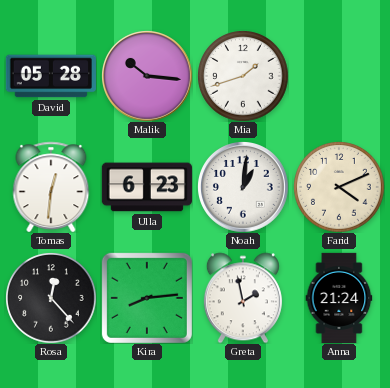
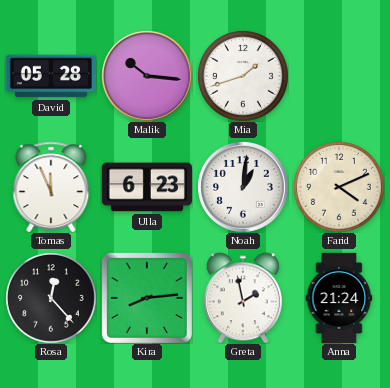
Tomas: 12:31 -> 11:56 (51, 187)
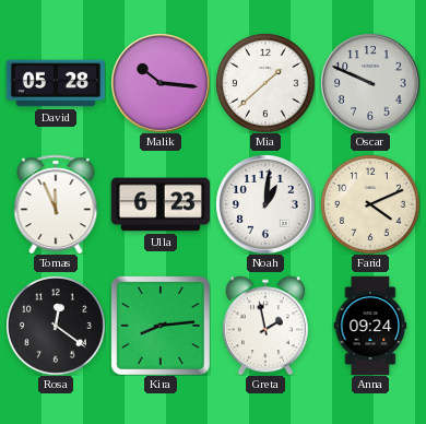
Mia: 1:42 -> 1:38 (265, 83)
Oscar: none -> 9:49 (370, 83)
Rosa: 12:23 -> 12:21 (56, 326)
Anna: 21:24 -> 09:24 (370, 325)
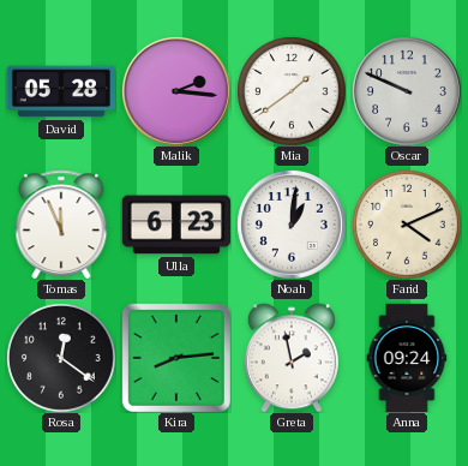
Malik: 10:16 -> 2:16 (176, 91)
Mia: 1:38 -> 1:39 (292, 91)
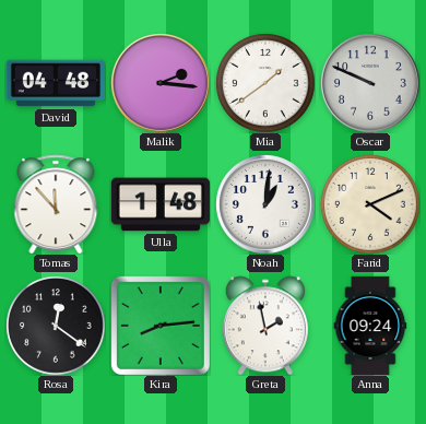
David: 05:28 -> 04:48 (56, 83)
Tomas: 11:56 -> 11:53 (56, 204)
Ulla: 6:23 -> 1:48 (161, 204)
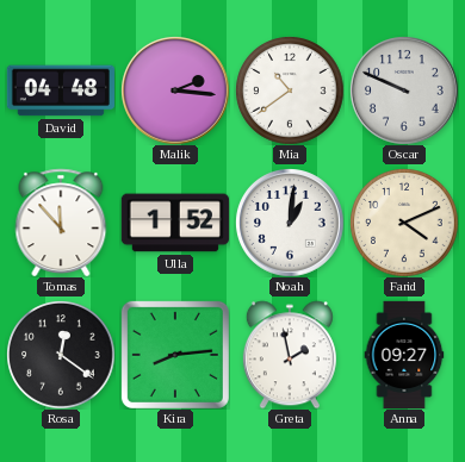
Mia: 1:39 -> 10:39 (290, 90)
Ulla: 1:48 -> 1:52 (175, 223)
Anna: 09:24 -> 09:27 (404, 354)
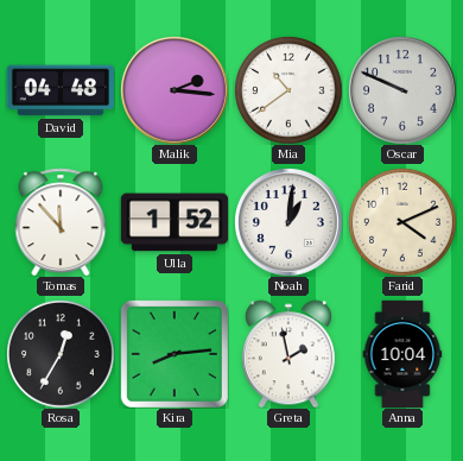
Rosa: 12:21 -> 12:35 (61, 354)
Anna: 09:27 -> 10:04 (402, 353)
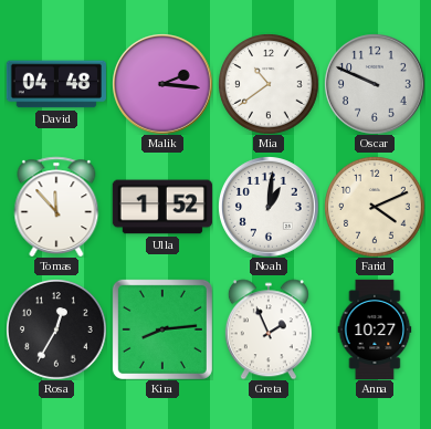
Greta: 1:58 -> 1:56 (269, 329)
Anna: 10:04 -> 10:27 (375, 328)
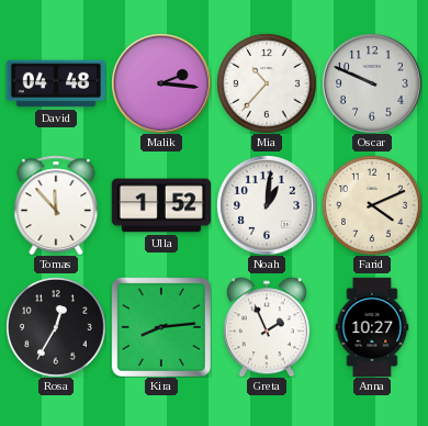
Mia: 10:39 -> 10:37 (267, 83)
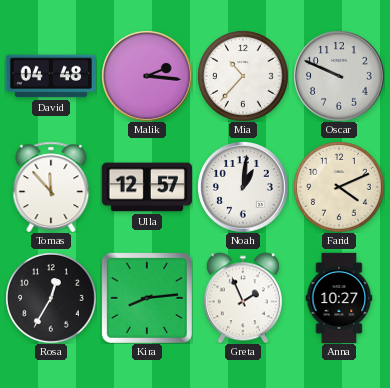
Ulla: 1:52 -> 12:57 (147, 187)
